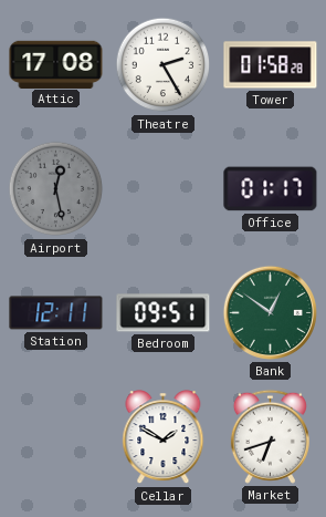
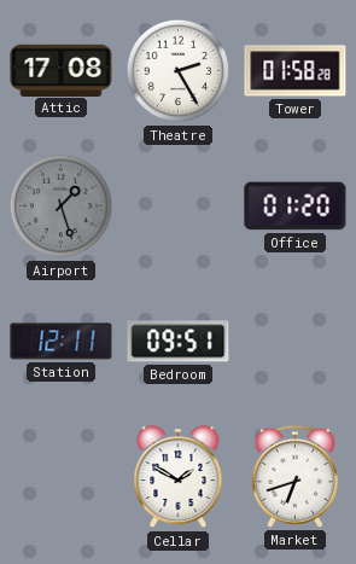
Airport: 12:28 -> 1:27 (62, 207)
Office: 01:17 -> 01:20 (296, 207)
Bank: 12:51 -> none (270, 312)
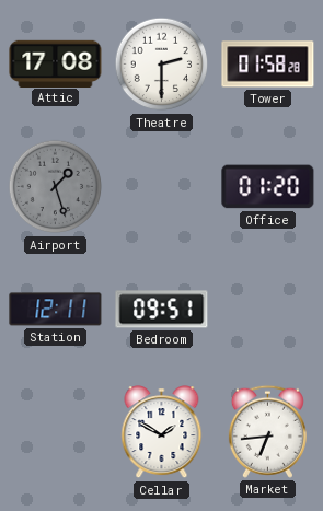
Theatre: 2:25 -> 2:30 (162, 65)
Market: 6:42 -> 6:44 (267, 431)
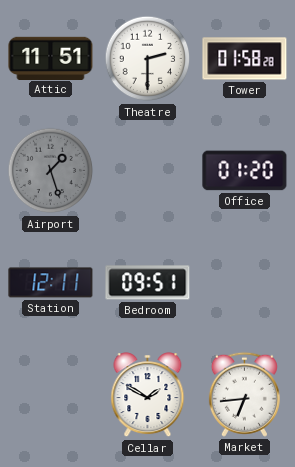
Attic: 17:08 -> 11:51 (51, 58)
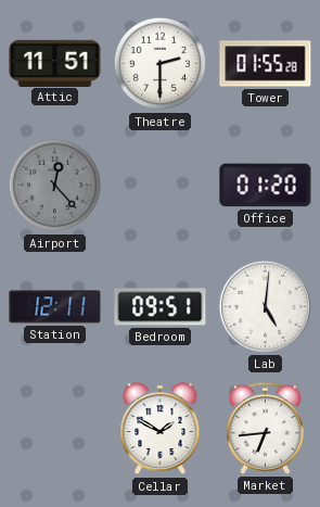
Tower: 01:58 -> 01:55 (266, 64)
Airport: 1:27 -> 12:23 (55, 186)
Lab: none -> 5:01 (265, 306)
